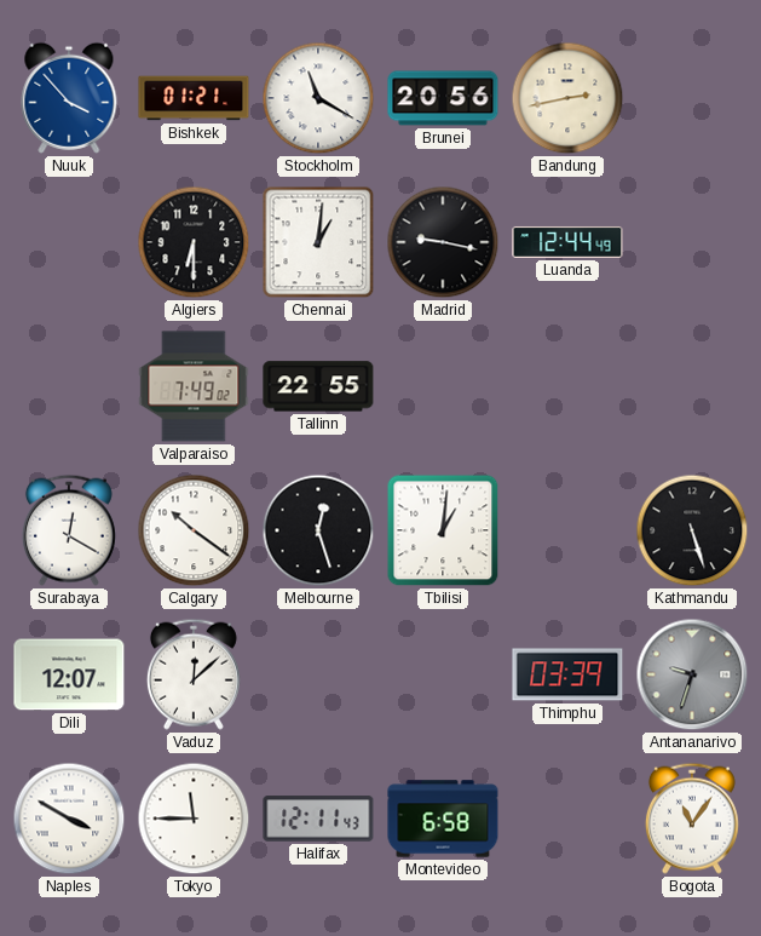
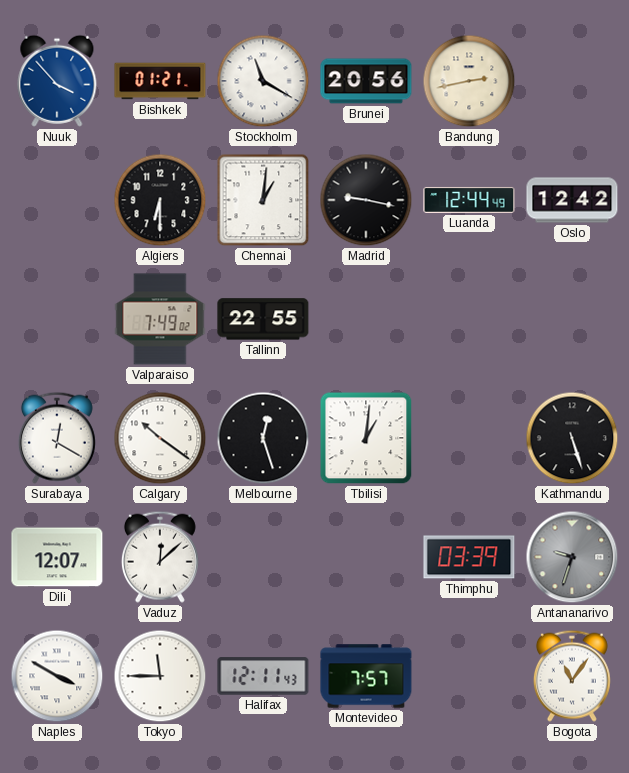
Oslo: none -> 12:42 (572, 200)
Montevideo: 6:58 -> 7:57 (366, 676)
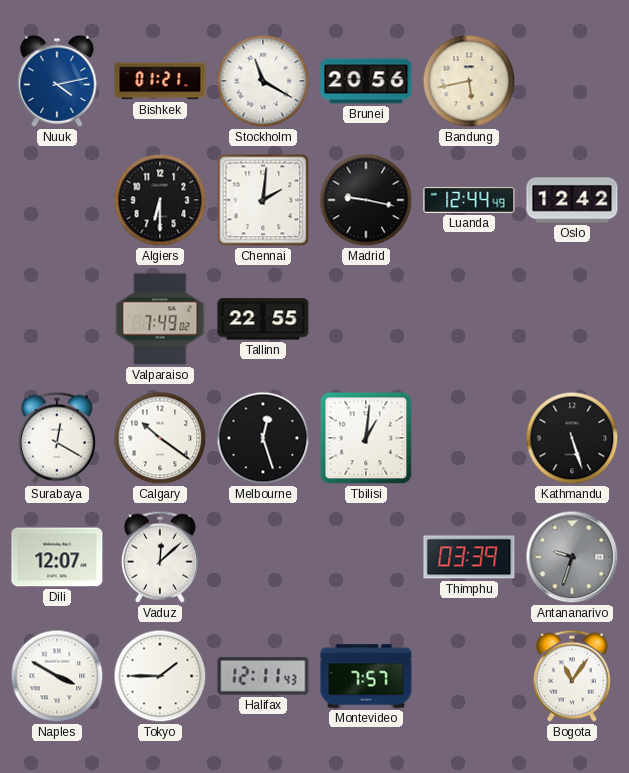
Nuuk: 3:53 -> 4:13 (57, 81)
Bandung: 2:43 -> 5:43 (469, 81)
Chennai: 1:01 -> 2:01 (263, 200)
Tokyo: 11:45 -> 1:45 (160, 676)
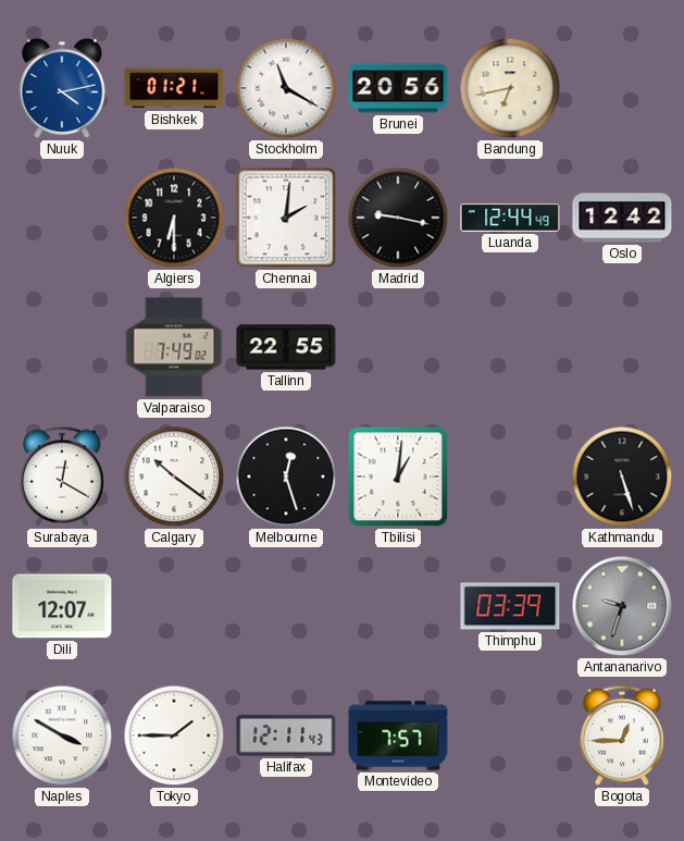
Bandung: 5:43 -> 6:43 (510, 88)
Vaduz: 12:08 -> none (160, 557)
Bogota: 11:06 -> 12:45 (622, 735)
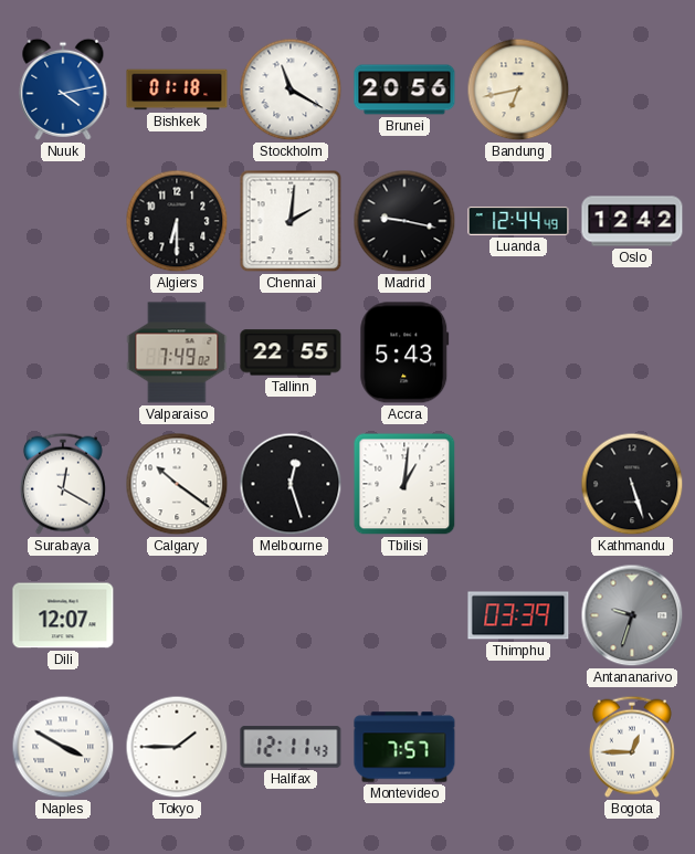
Bishkek: 01:21 -> 01:18 (177, 89)
Accra: none -> 5:43 (404, 352)
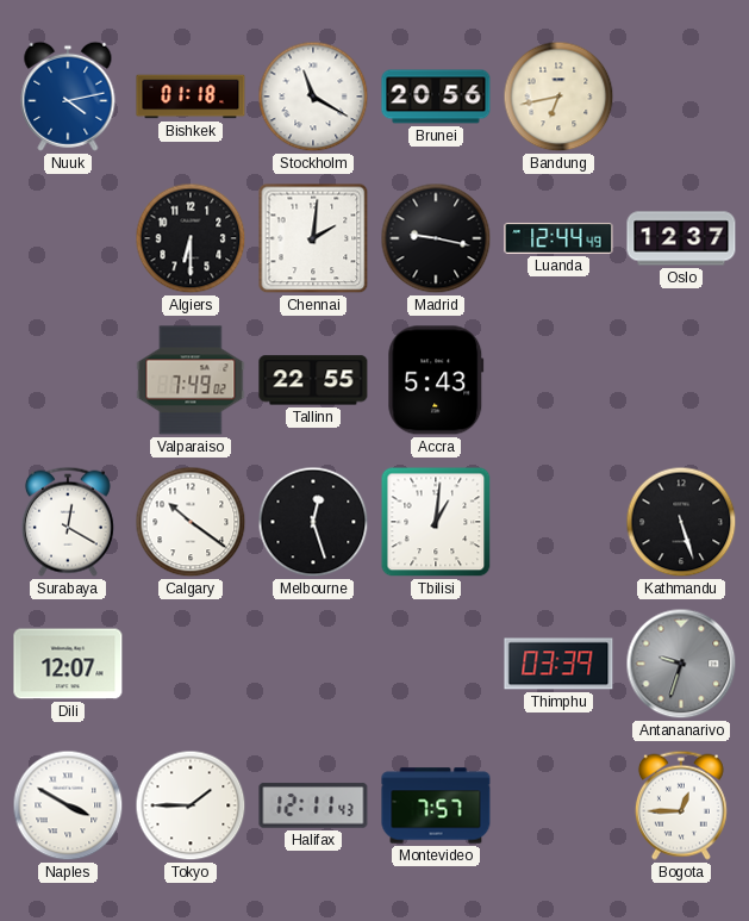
Oslo: 12:42 -> 12:37 (681, 238)
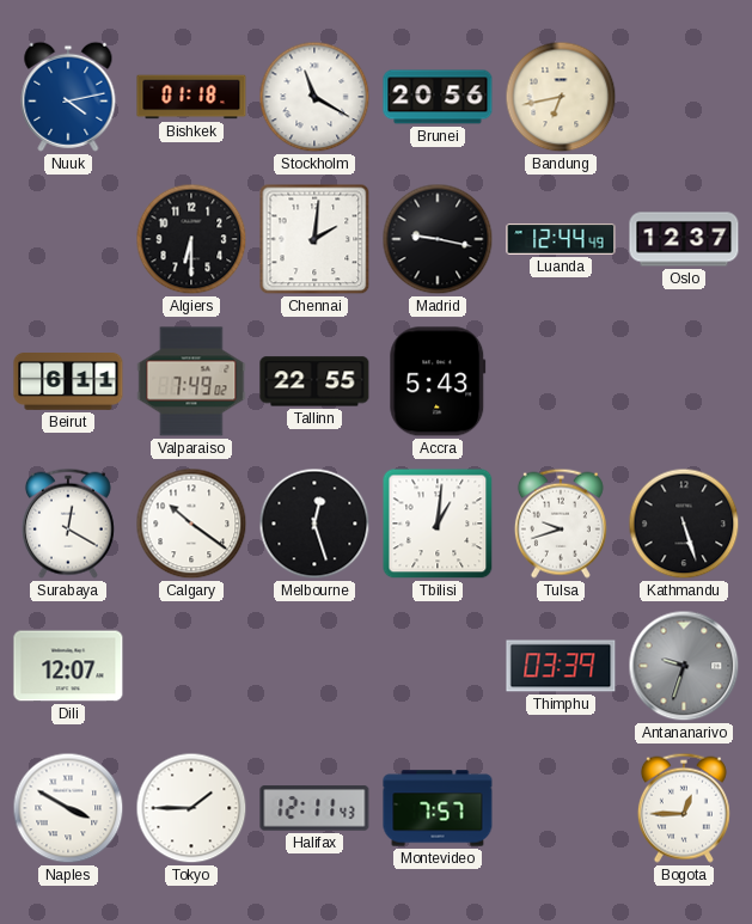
Beirut: none -> 6:11 (68, 383)
Tulsa: none -> 9:42 (561, 524)
